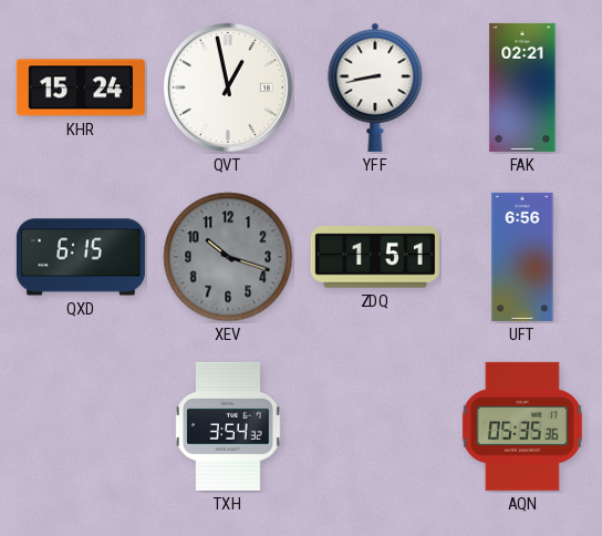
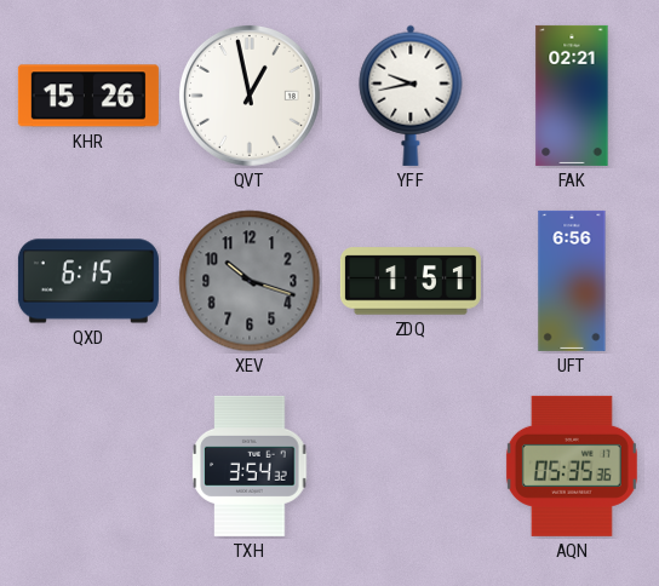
KHR: 15:24 -> 15:26 (88, 96)
YFF: 8:43 -> 9:43 (411, 96)
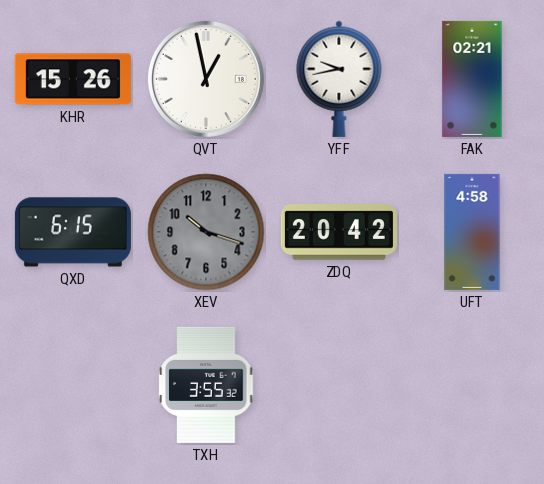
ZDQ: 1:51 -> 20:42 (339, 232)
UFT: 6:56 -> 4:58 (472, 232)
TXH: 3:54 -> 3:55 (206, 385)
AQN: 05:35 -> none (572, 466)
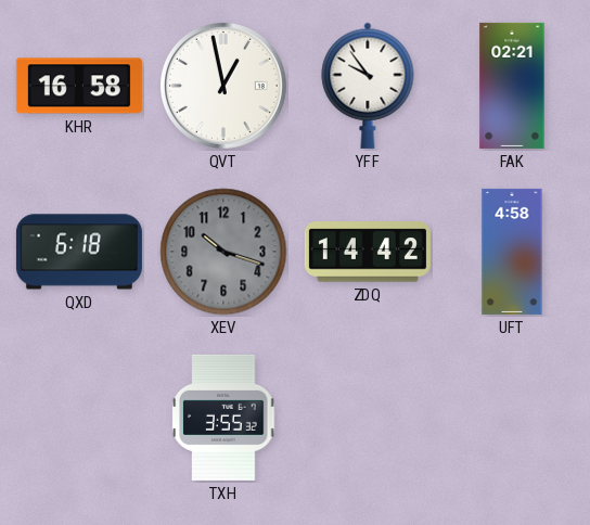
KHR: 15:26 -> 16:58 (79, 86)
YFF: 9:43 -> 9:54 (368, 86)
QXD: 6:15 -> 6:18 (79, 252)
ZDQ: 20:42 -> 14:42 (368, 252)
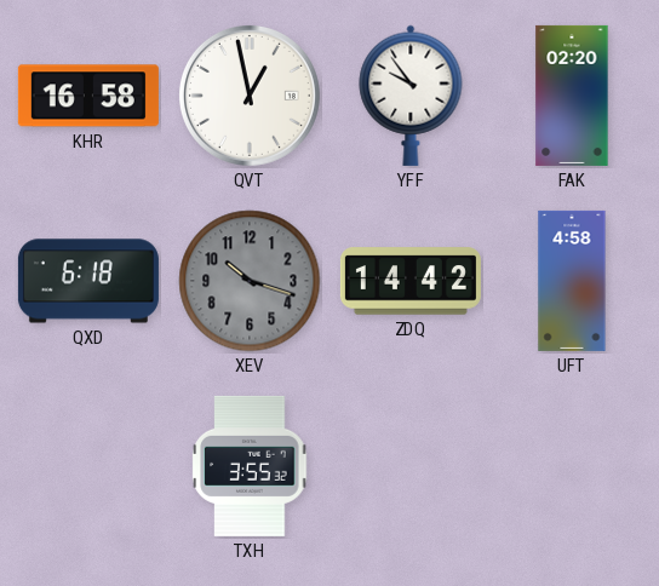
FAK: 02:21 -> 02:20 (572, 96)
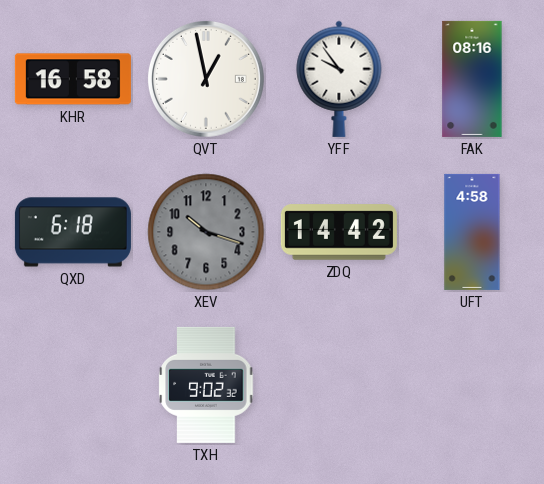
FAK: 02:20 -> 08:16 (472, 79)
TXH: 3:55 -> 9:02 (206, 385)
